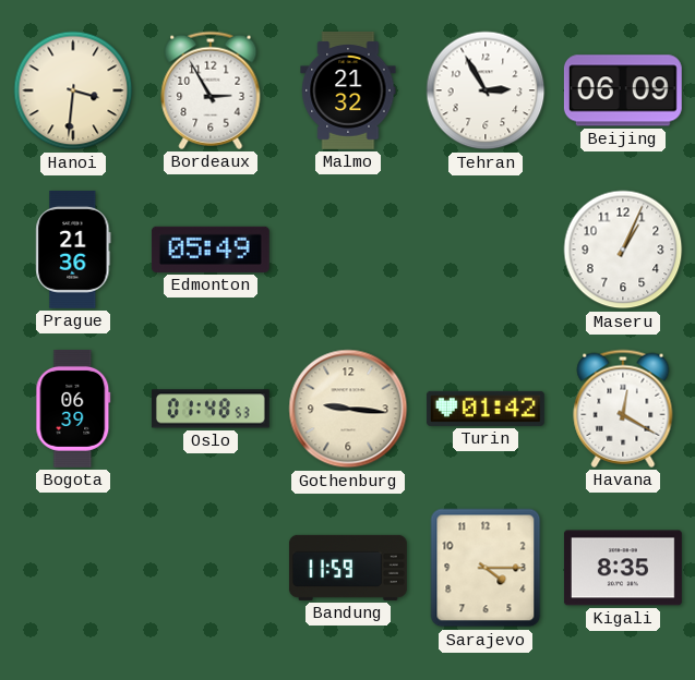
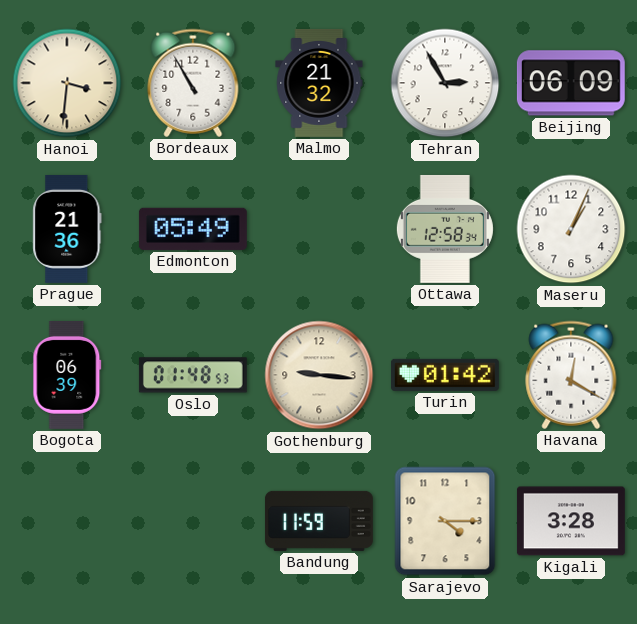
Bordeaux: 2:55 -> 10:55 (193, 83)
Ottawa: none -> 12:58 (445, 229)
Kigali: 8:35 -> 3:28 (571, 521)
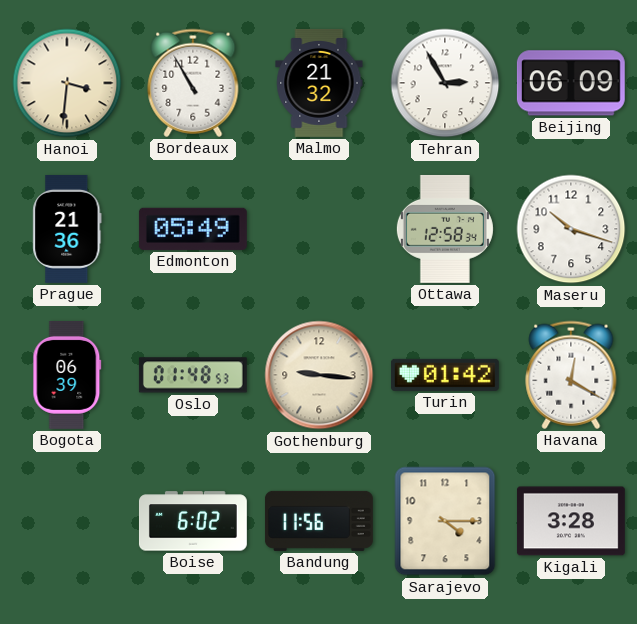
Maseru: 1:04 -> 10:18 (571, 229)
Boise: none -> 6:02 (193, 521)
Bandung: 11:59 -> 11:56 (319, 521)
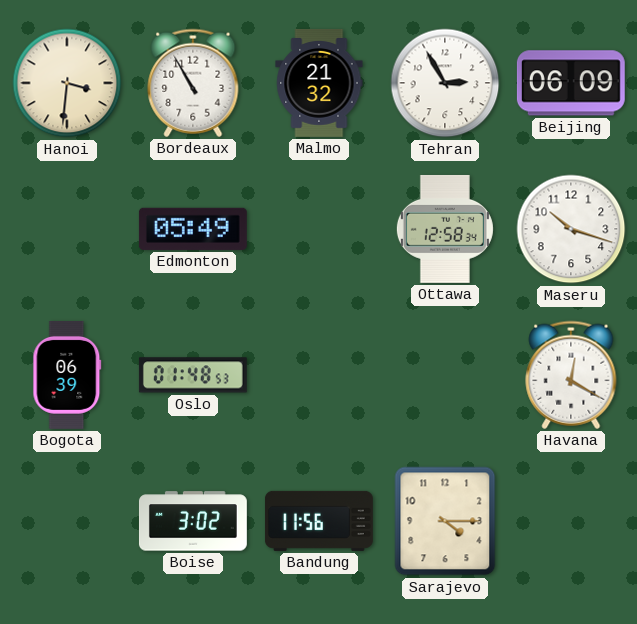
Prague: 21:36 -> none (67, 229)
Gothenburg: 9:16 -> none (319, 375)
Turin: 01:42 -> none (445, 375)
Boise: 6:02 -> 3:02 (193, 521)
Kigali: 3:28 -> none (571, 521)
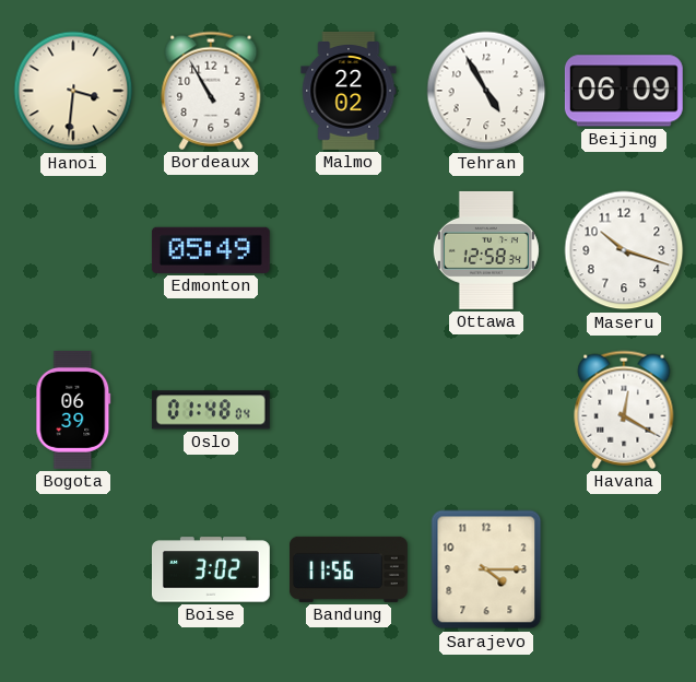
Malmo: 21:32 -> 22:02 (349, 91)
Tehran: 2:55 -> 4:55 (486, 91)
Oslo: 01:48:53 -> 01:48:04 (211, 410)
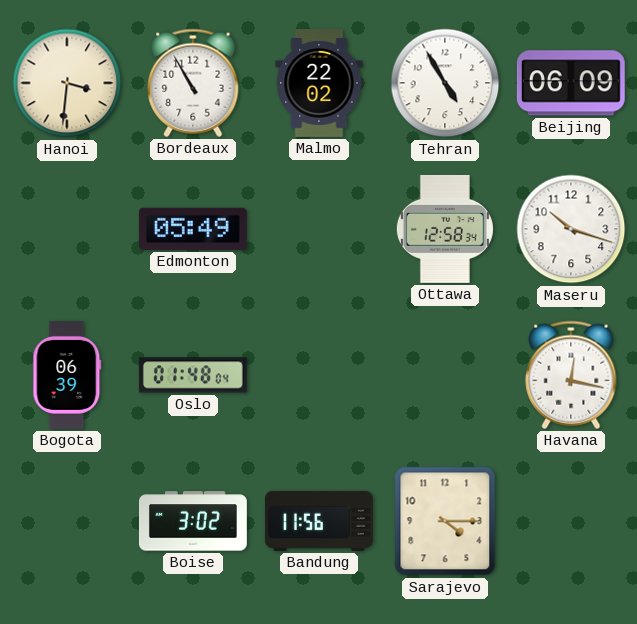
Havana: 12:20 -> 12:17 (571, 375)
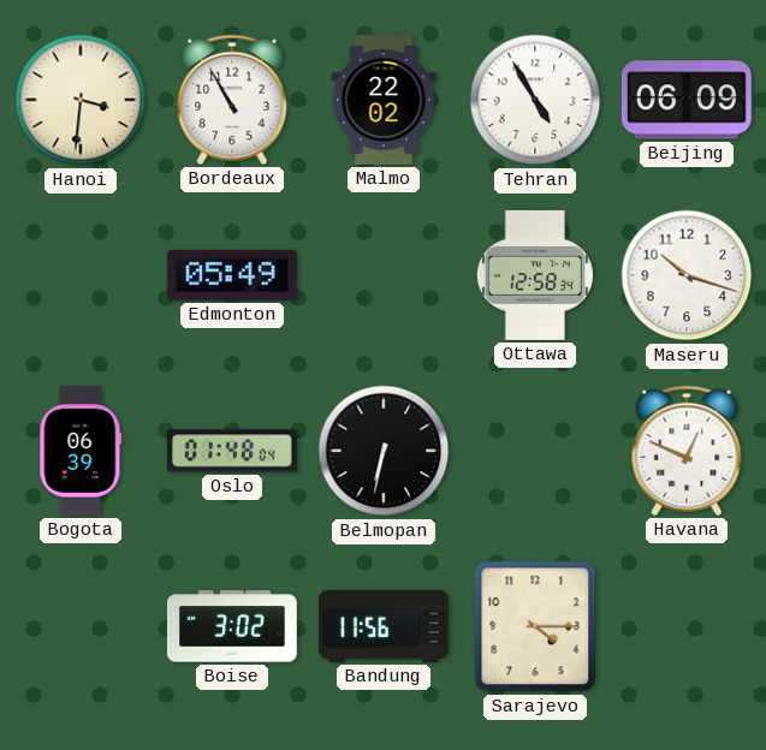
Belmopan: none -> 6:32 (384, 451)
Havana: 12:17 -> 12:49 (687, 451)
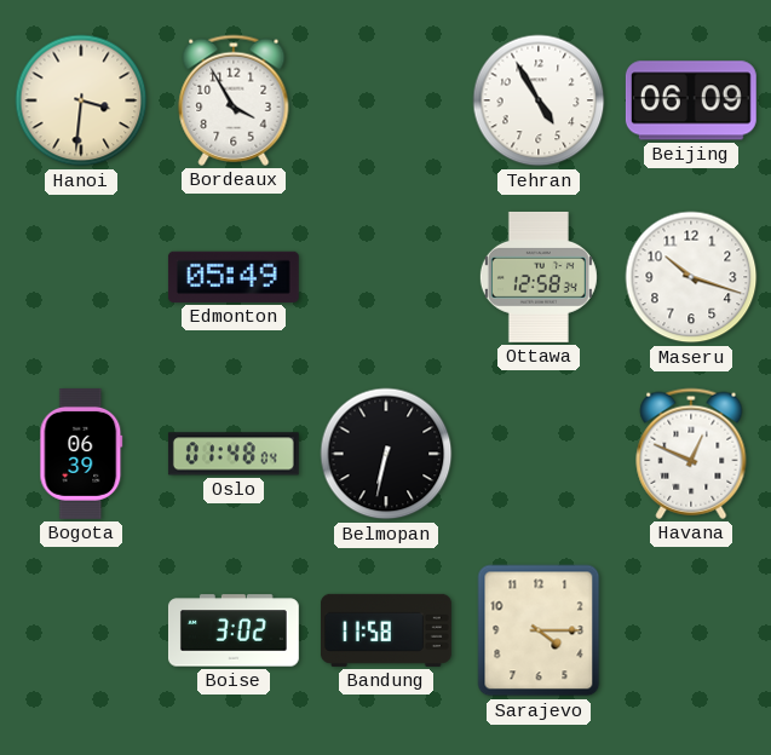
Bordeaux: 10:55 -> 3:55 (234, 100)
Malmo: 22:02 -> none (384, 100)
Bandung: 11:56 -> 11:58 (386, 630)
